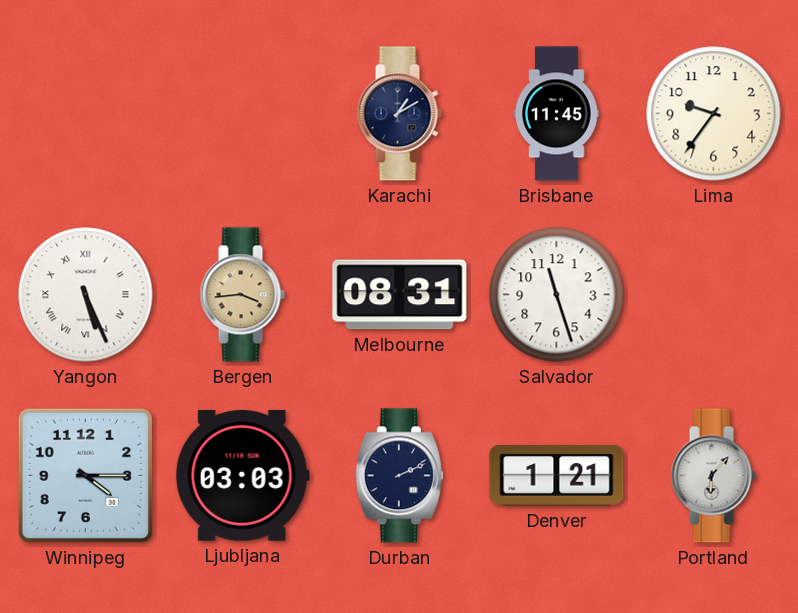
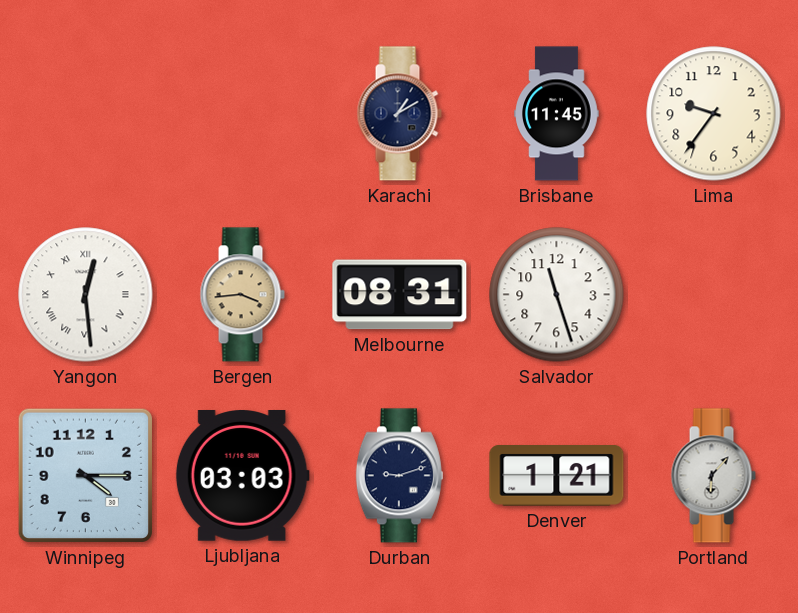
Yangon: 5:26 -> 12:29 (86, 295)
Durban: 2:11 -> 9:12 (399, 476)
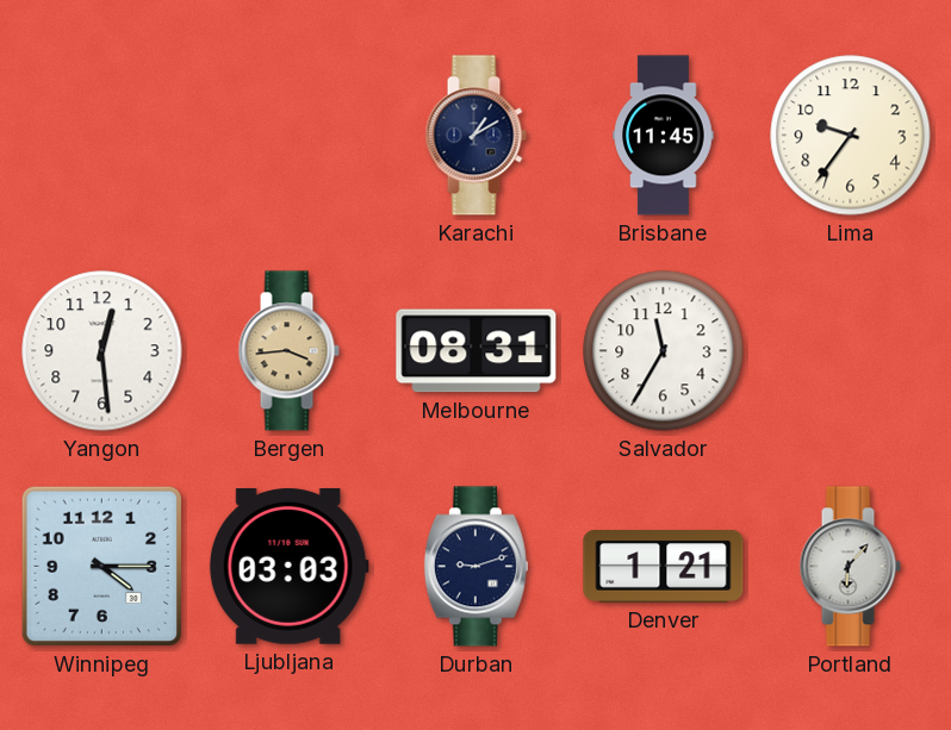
Yangon numerals: Roman -> Arabic (102, 351)
Salvador: 11:27 -> 11:35 (664, 351)
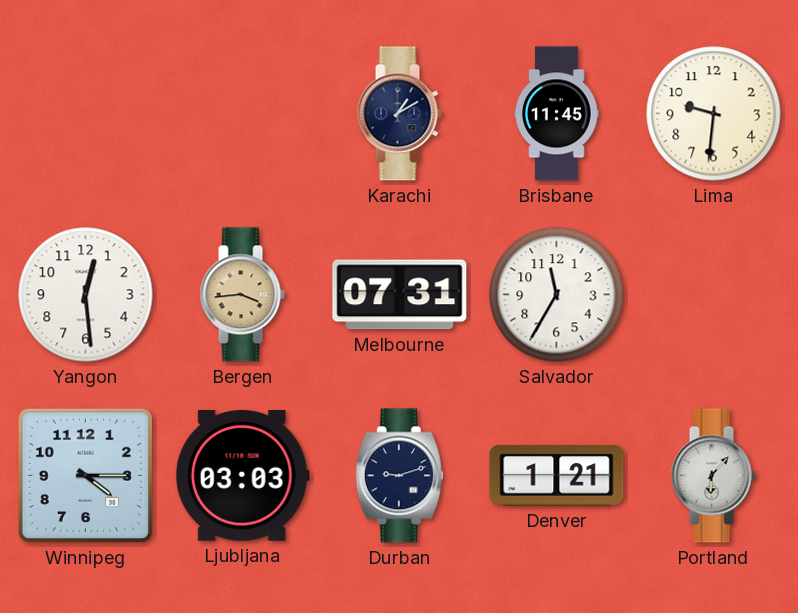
Lima: 9:36 -> 9:31 (714, 114)
Melbourne: 08:31 -> 07:31 (400, 295)
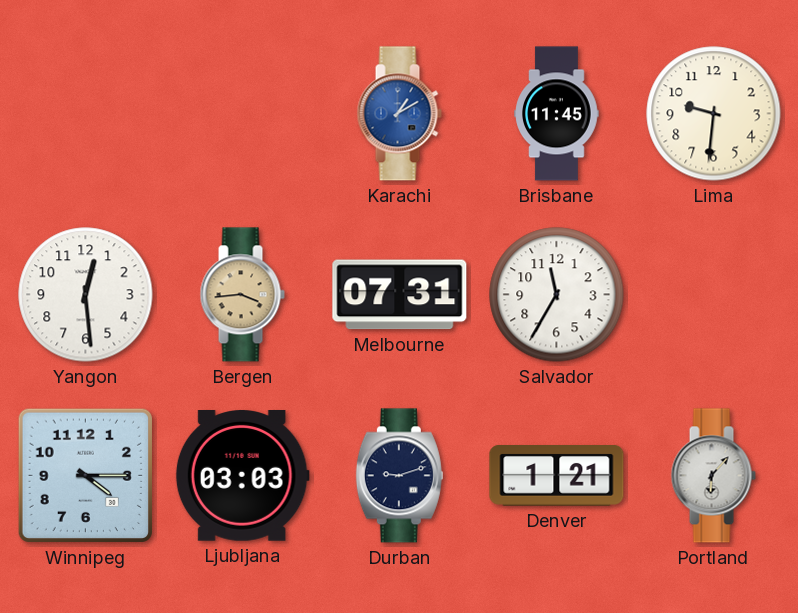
Karachi dial: navy -> blue (399, 114)
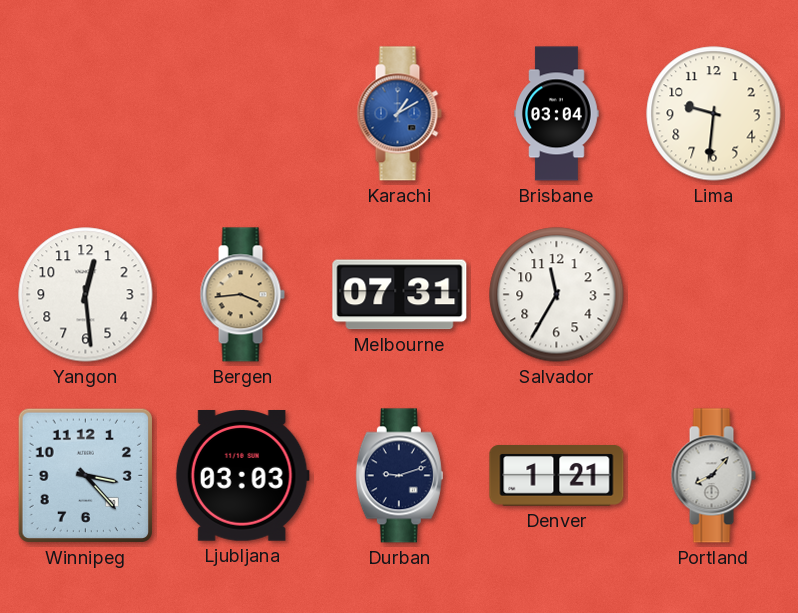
Brisbane: 11:45 -> 03:04 (557, 114)
Winnipeg: 4:15 -> 3:23 (85, 475)
Portland: 6:07 -> 8:07 (713, 476)
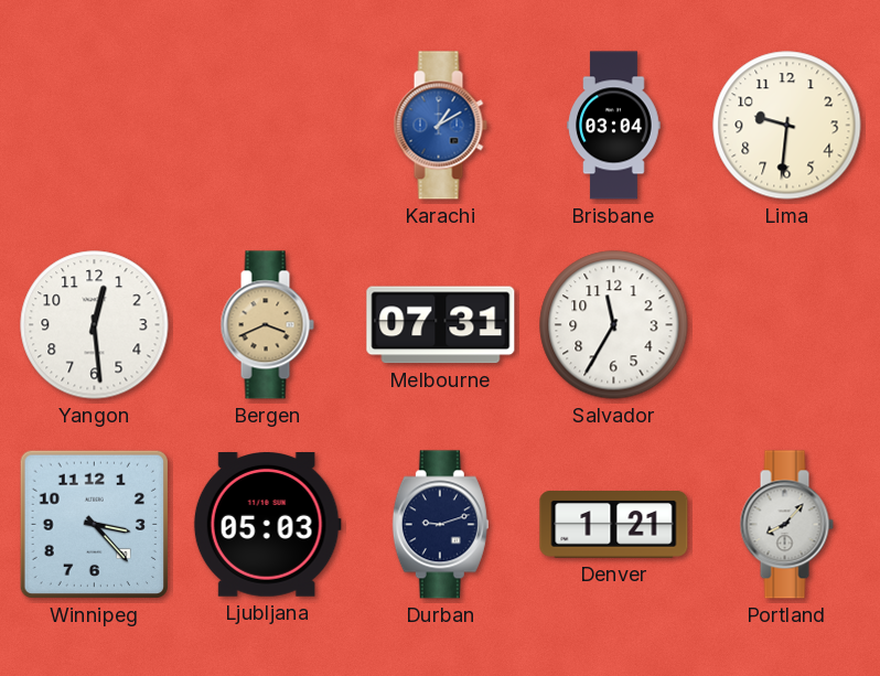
Bergen: 3:44 -> 3:41 (267, 325)
Ljubljana: 03:03 -> 05:03 (267, 525)
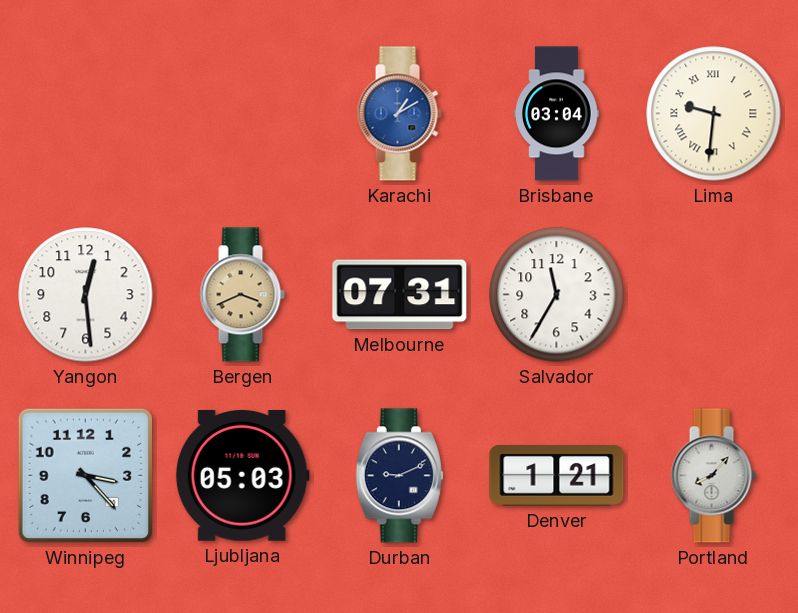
Lima numerals: Arabic -> Roman (714, 114)
Durban: 9:12 -> 9:11 (399, 476)
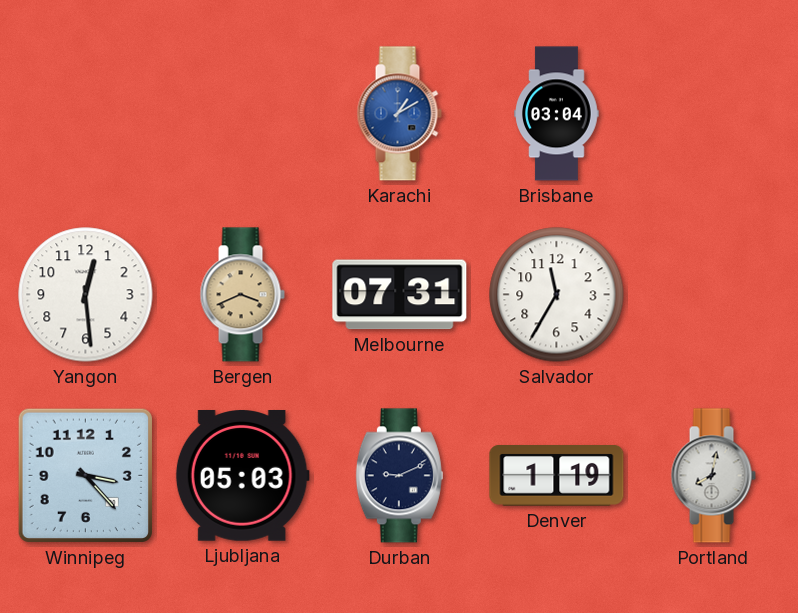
Lima: 9:31 -> none (714, 114)
Denver: 1:21 -> 1:19 (557, 476)
Portland: 8:07 -> 8:02 (713, 476)
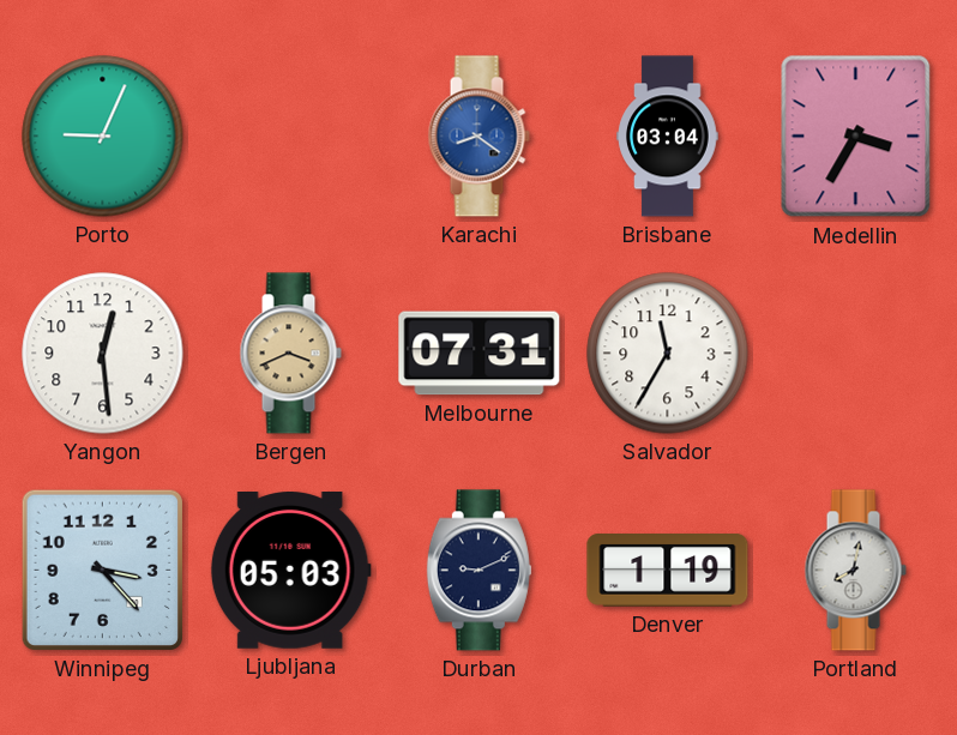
Porto: none -> 9:04 (103, 137)
Karachi: 1:10 -> 8:21 (478, 137)
Medellin: none -> 3:35 (856, 137)
